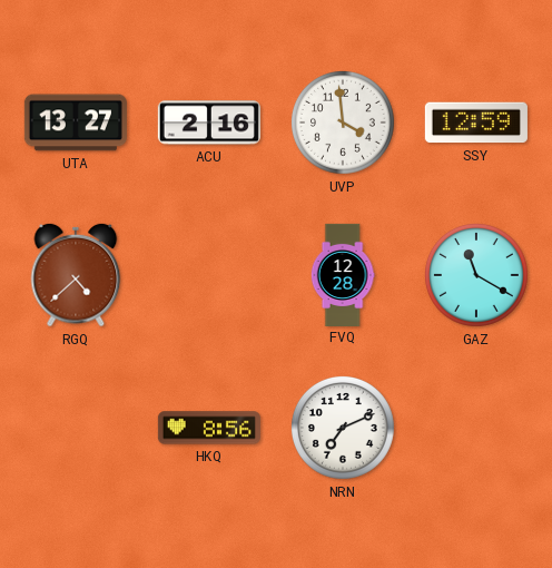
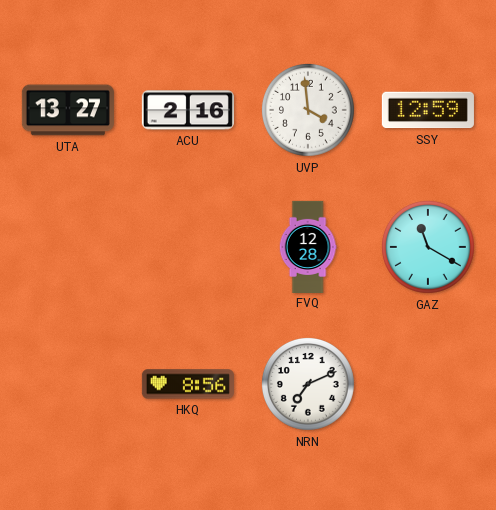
RGQ: 4:38 -> none (76, 275)
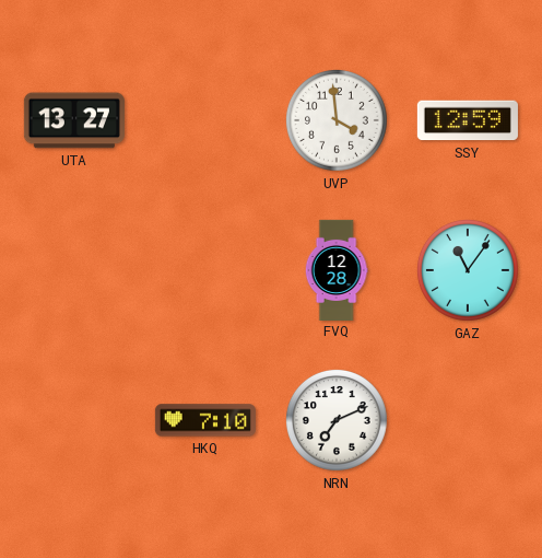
ACU: 2:16 -> none (188, 110)
GAZ: 11:20 -> 11:06 (468, 270)
HKQ: 8:56 -> 7:10 (205, 420)
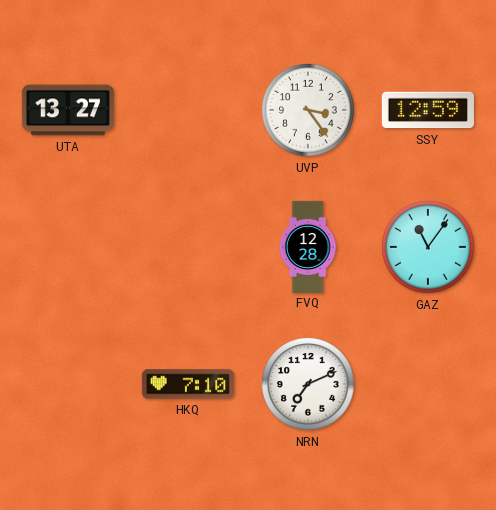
UVP: 3:59 -> 3:24 (308, 110)
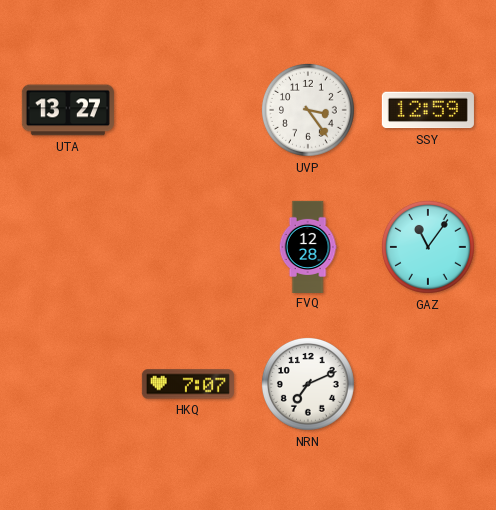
HKQ: 7:10 -> 7:07 (188, 384)
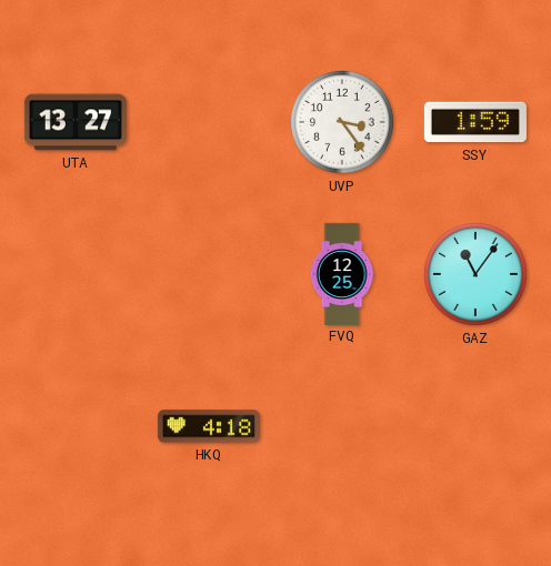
SSY: 12:59 -> 1:59 (475, 122)
FVQ: 12:28 -> 12:25 (342, 273)
HKQ: 7:07 -> 4:18 (209, 426)
NRN: 7:11 -> none (308, 384)
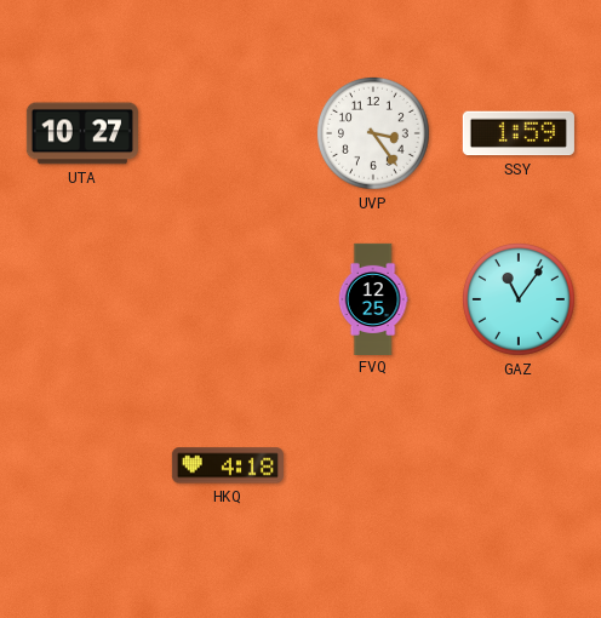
UTA: 13:27 -> 10:27 (82, 133)
